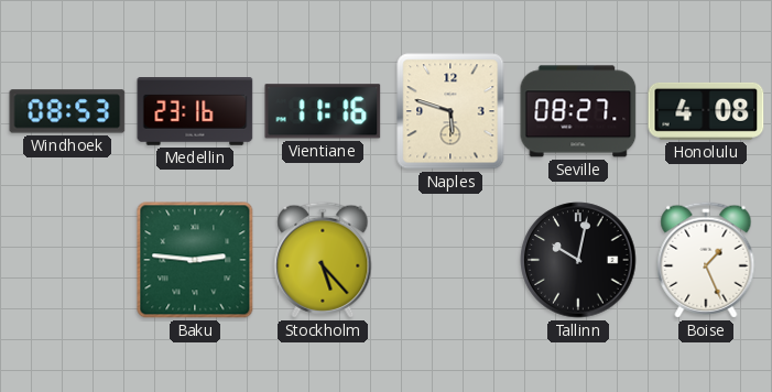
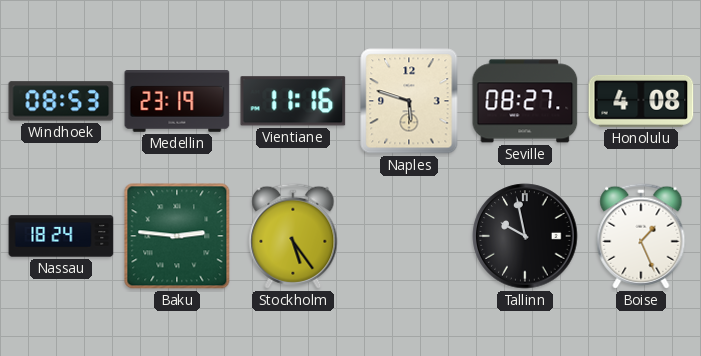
Medellin: 23:16 -> 23:19 (177, 102)
Nassau: none -> 18:24 (61, 236)
Stockholm: 5:23 -> 5:24 (293, 236)
Tallinn: 10:02 -> 9:58 (525, 236)
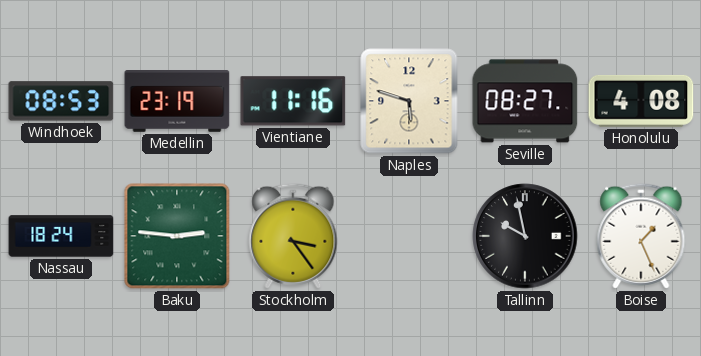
Stockholm: 5:24 -> 3:24 (293, 236)
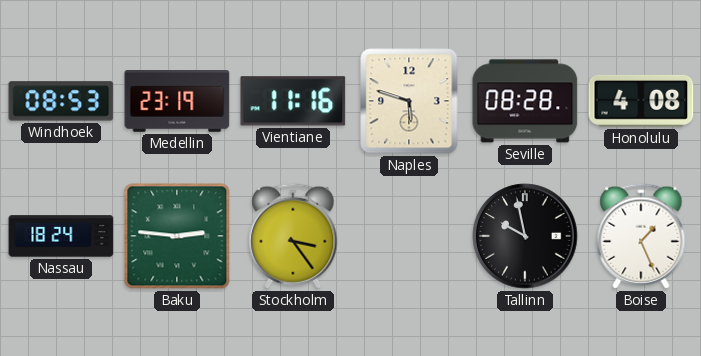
Seville: 08:27 -> 08:28 (525, 101)
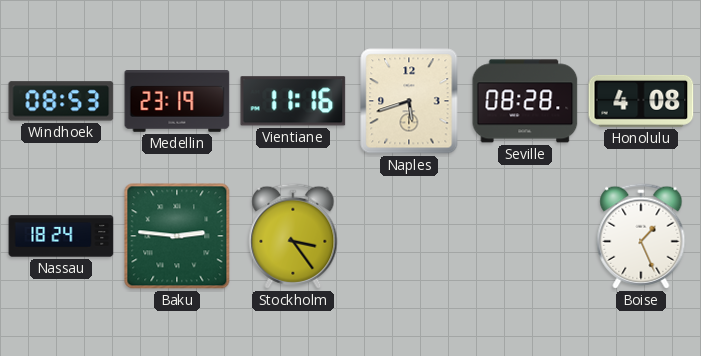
Naples: 5:48 -> 5:42 (409, 101)
Tallinn: 9:58 -> none (525, 236)
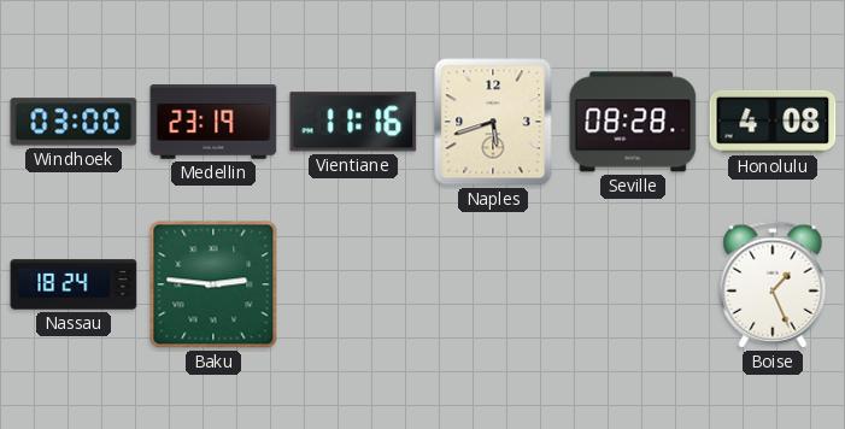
Windhoek: 08:53 -> 03:00 (74, 122)
Stockholm: 3:24 -> none (293, 236)
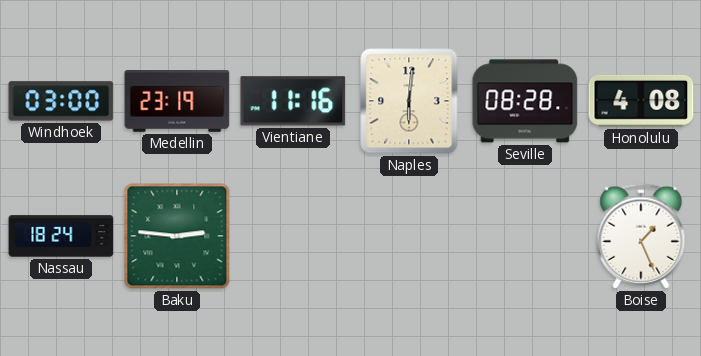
Naples: 5:42 -> 6:01 (409, 101)
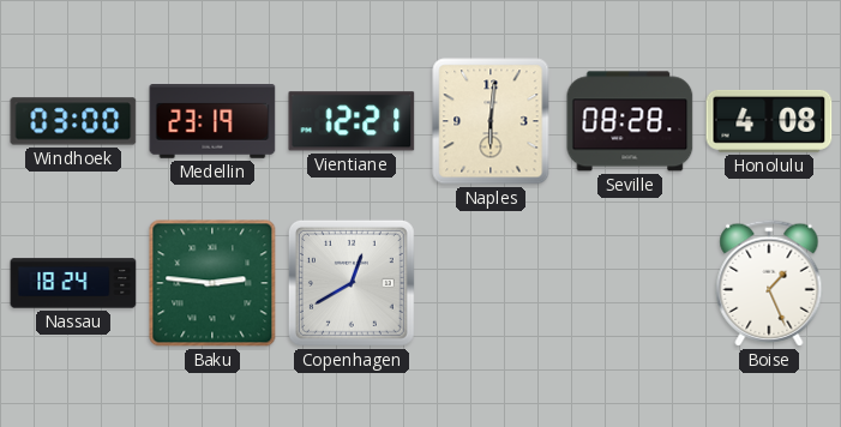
Vientiane: 11:16 -> 12:21 (352, 121)
Copenhagen: none -> 12:40 (352, 283)
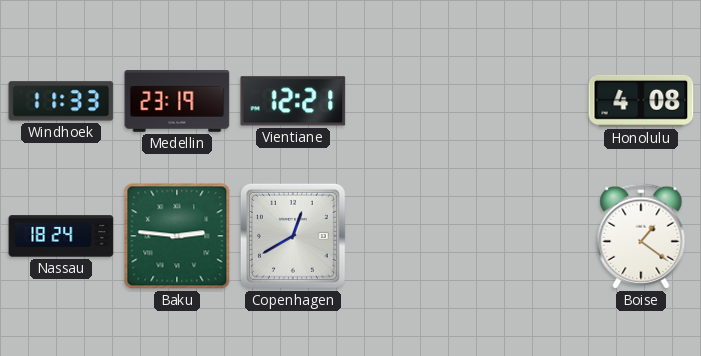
Windhoek: 03:00 -> 11:33 (61, 101)
Naples: 6:01 -> none (491, 121)
Seville: 08:28 -> none (630, 121)
Boise: 1:26 -> 1:21 (641, 236)
